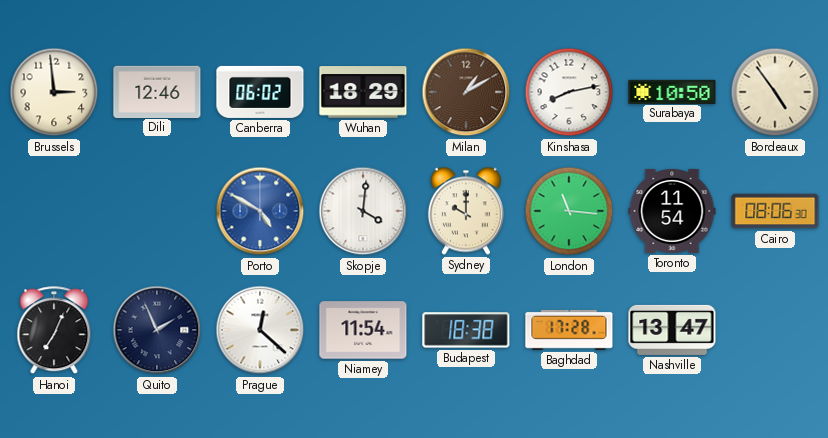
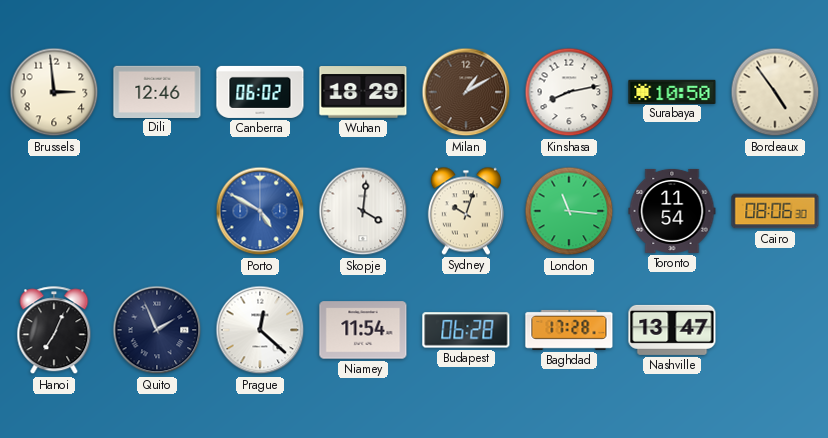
Sydney: 10:00 -> 10:03 (466, 211)
Budapest: 18:38 -> 06:28 (466, 330)
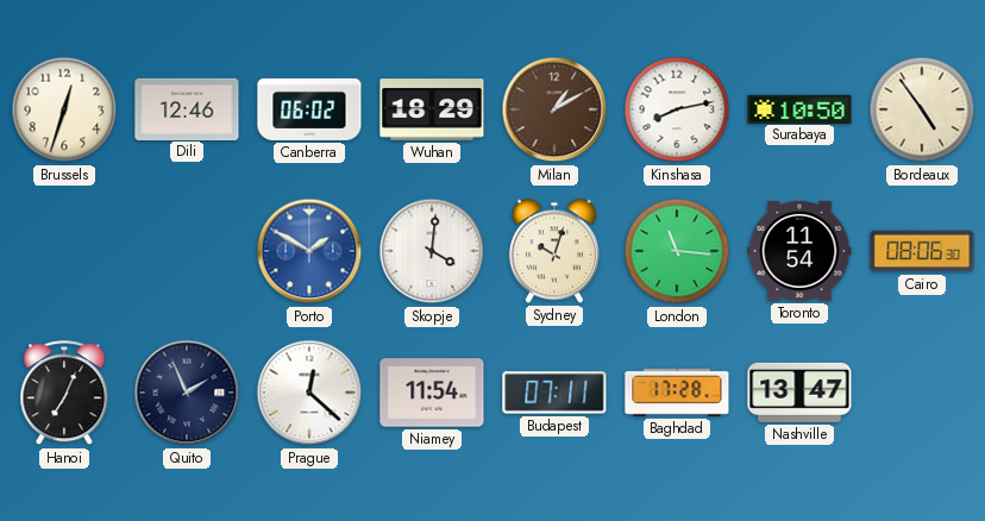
Brussels: 2:59 -> 12:33 (64, 109)
Porto: 4:50 -> 1:50 (309, 251)
Budapest: 06:28 -> 07:11 (554, 393)
